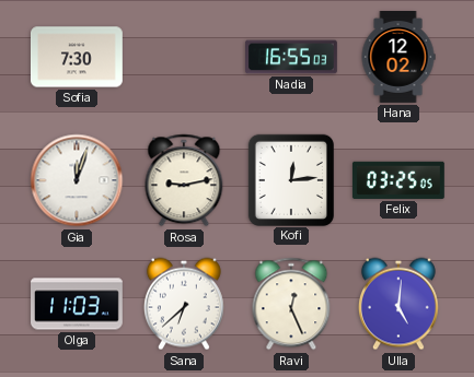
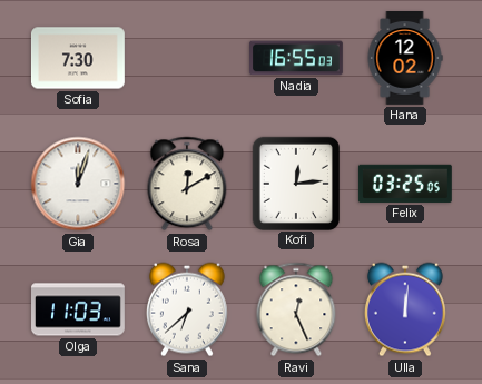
Rosa: 9:13 -> 12:10 (187, 184)
Ulla: 5:01 -> 12:01 (405, 309)
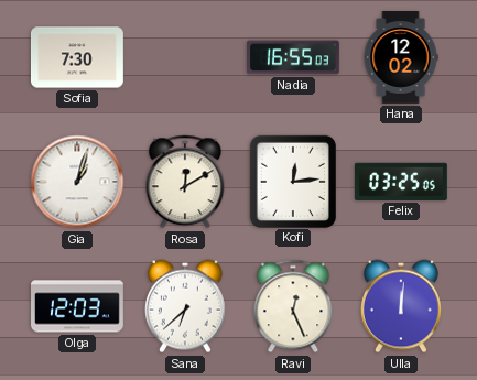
Gia: 12:03 -> 1:03 (77, 182)
Olga: 11:03 -> 12:03 (78, 306)
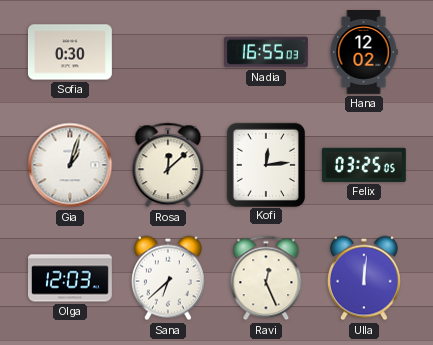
Sofia: 7:30 -> 0:30 (70, 52)
Rosa: 12:10 -> 12:08 (168, 165)
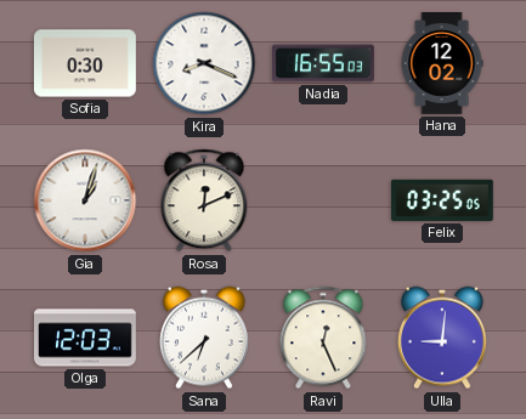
Kira: none -> 8:19 (204, 63)
Rosa: 12:08 -> 12:11 (204, 200)
Kofi: 12:14 -> none (265, 164)
Ulla: 12:01 -> 9:01 (442, 338)
